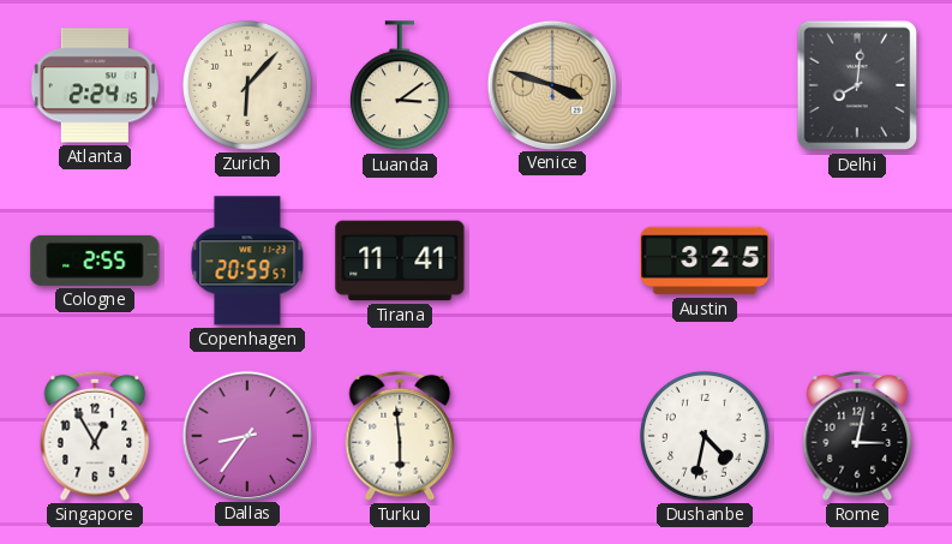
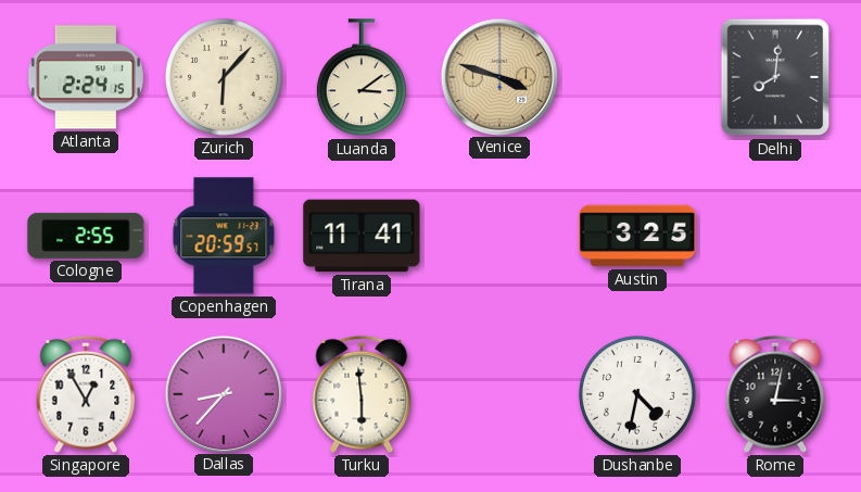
Dallas: 8:36 -> 8:37 (223, 393)
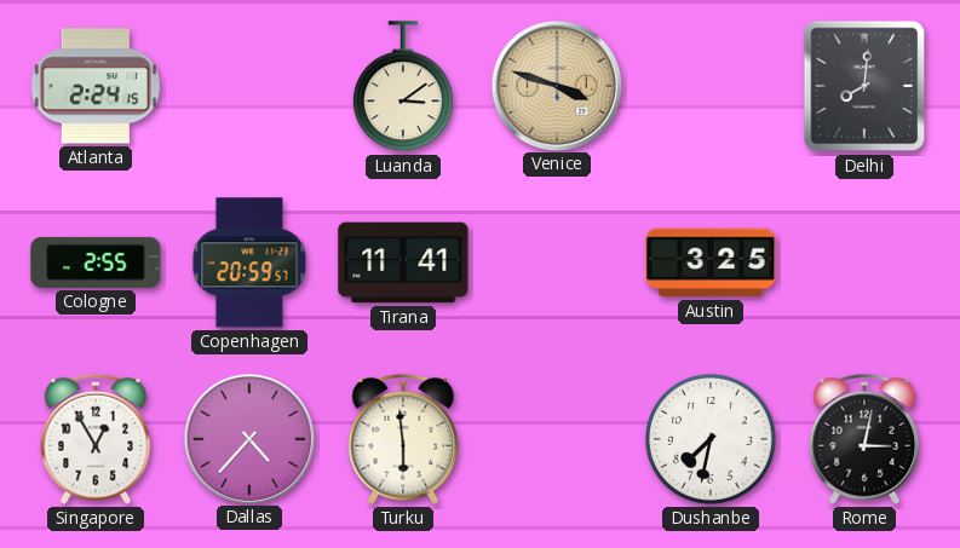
Zurich: 6:07 -> none (224, 77)
Dallas: 8:37 -> 4:37 (248, 438)
Dushanbe: 4:32 -> 7:32 (711, 439)
